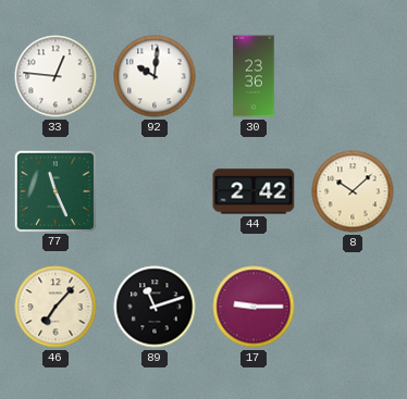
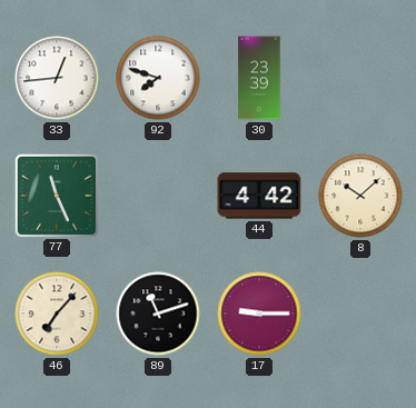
33: 12:46 -> 12:44 (57, 78)
92: 10:01 -> 7:48 (158, 78)
30: 23:36 -> 23:39 (259, 78)
44: 2:42 -> 4:42 (259, 196)
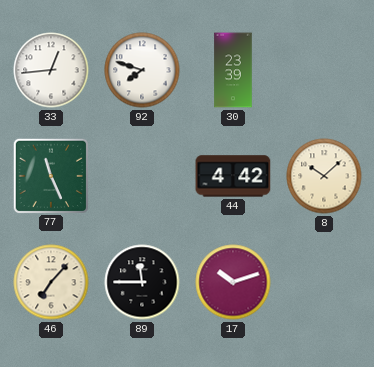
89: 11:12 -> 11:45 (142, 282)
17: 9:15 -> 10:12 (233, 282)
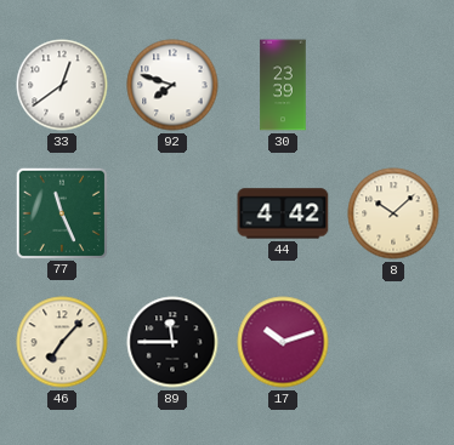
33: 12:44 -> 12:39 (62, 85)
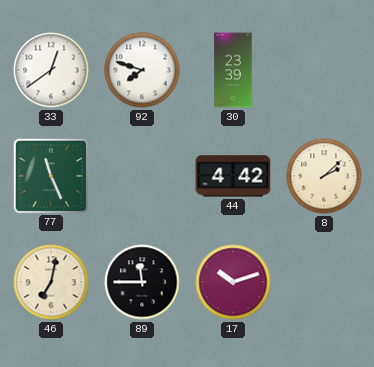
8: 10:08 -> 2:08 (324, 176)
46: 7:07 -> 7:02 (51, 282)
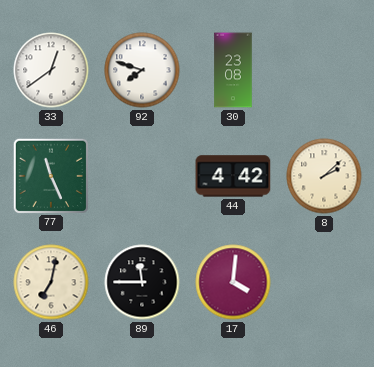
30: 23:39 -> 23:08 (233, 70)
17: 10:12 -> 4:01 (233, 282)
